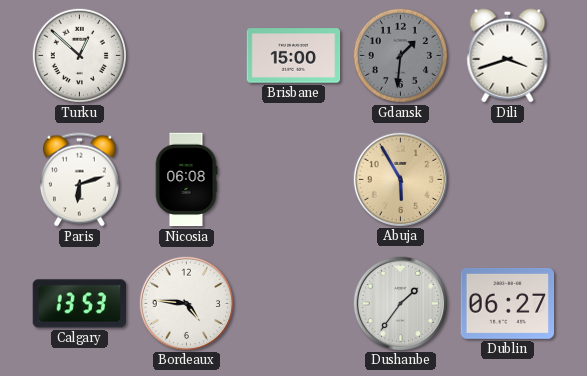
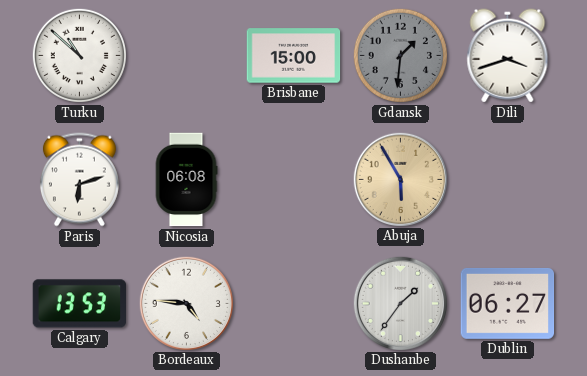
Turku: 12:52 -> 10:52 (79, 55)
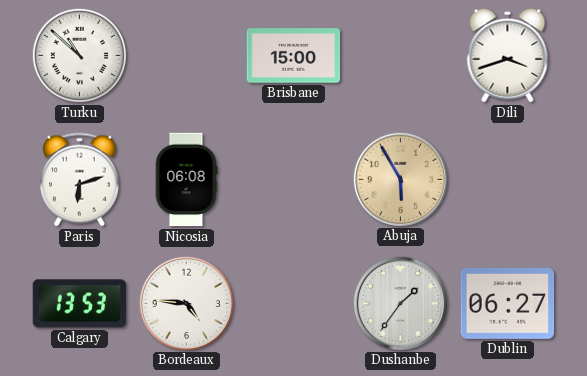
Gdansk: 1:31 -> none (400, 55)
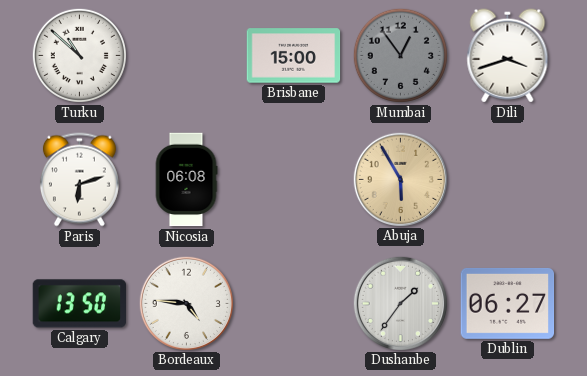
Mumbai: none -> 12:54 (400, 55)
Calgary: 13:53 -> 13:50 (79, 304)
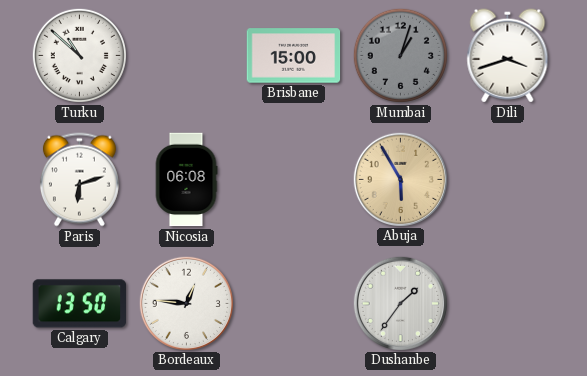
Mumbai: 12:54 -> 1:03 (400, 55)
Bordeaux: 4:46 -> 12:46 (186, 303)
Dublin: 06:27 -> none (508, 303)
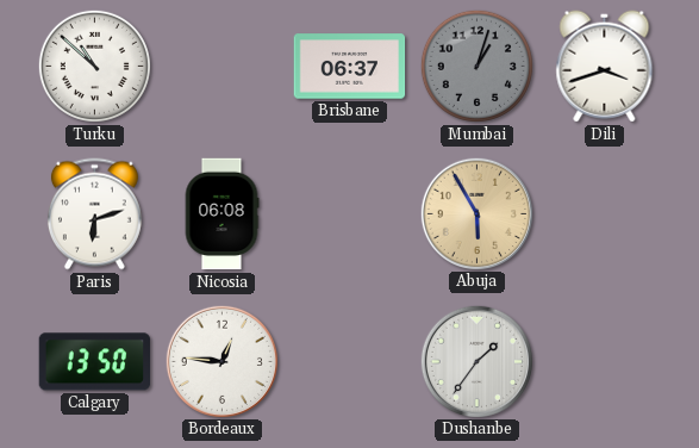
Brisbane: 15:00 -> 06:37 (350, 67)
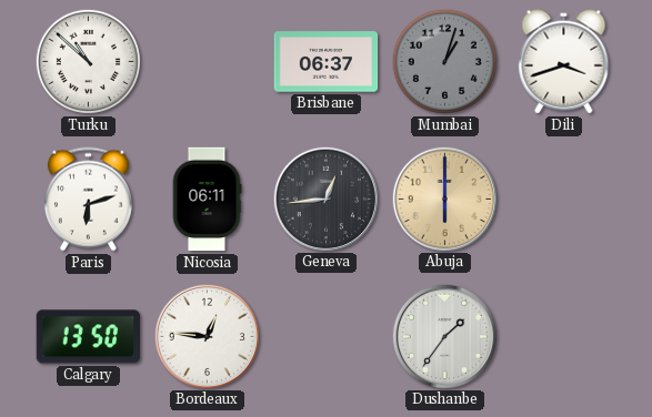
Nicosia: 06:08 -> 06:11 (207, 200)
Geneva: none -> 12:44 (325, 199)
Abuja: 5:55 -> 6:00 (444, 199)
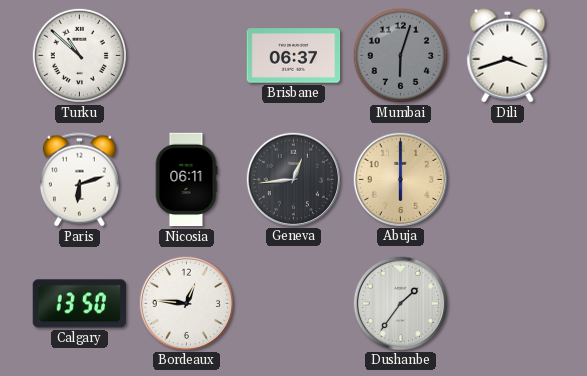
Mumbai: 1:03 -> 6:03 (400, 55)
